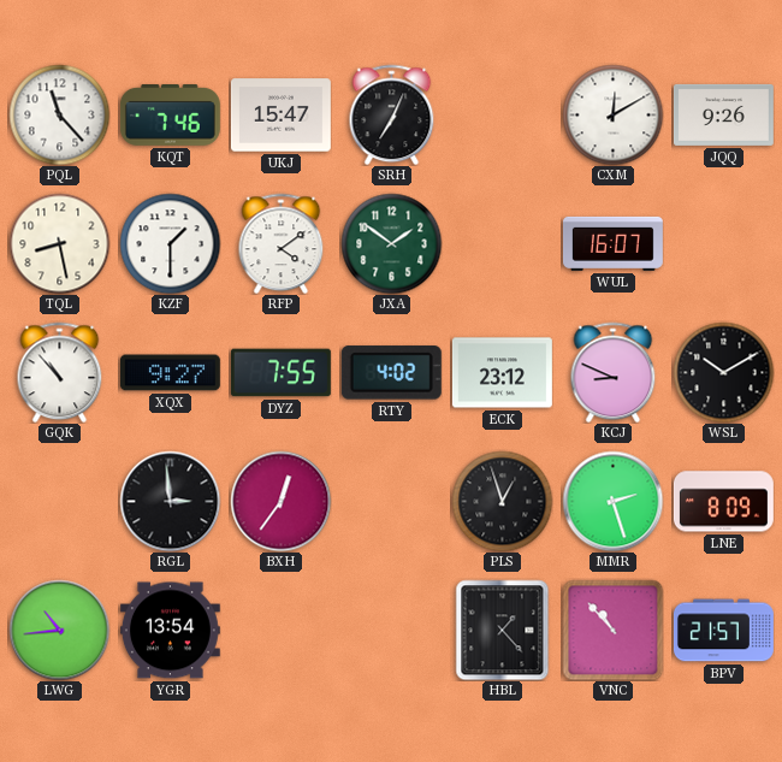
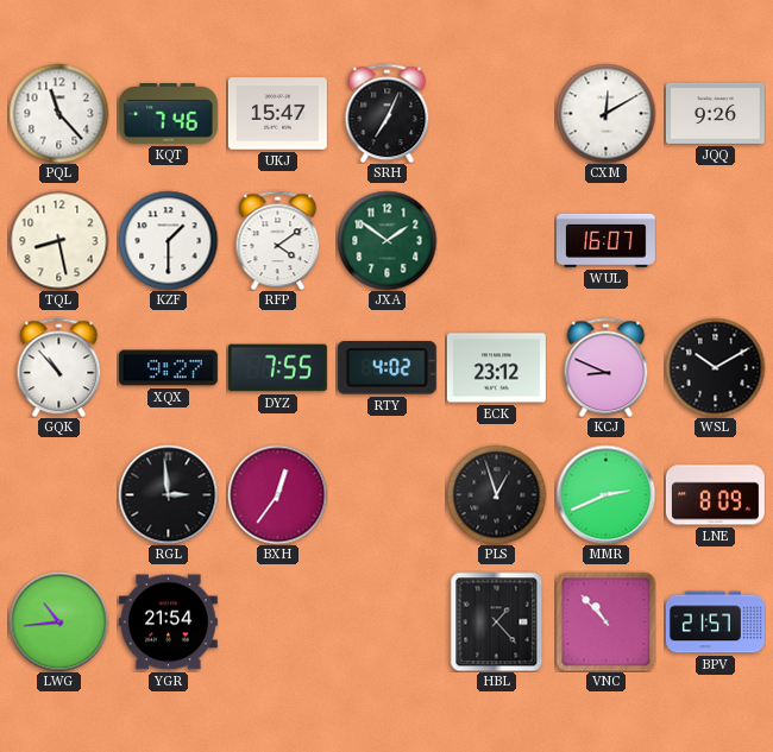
MMR: 2:27 -> 2:41 (605, 494)
YGR: 13:54 -> 21:54 (168, 623)
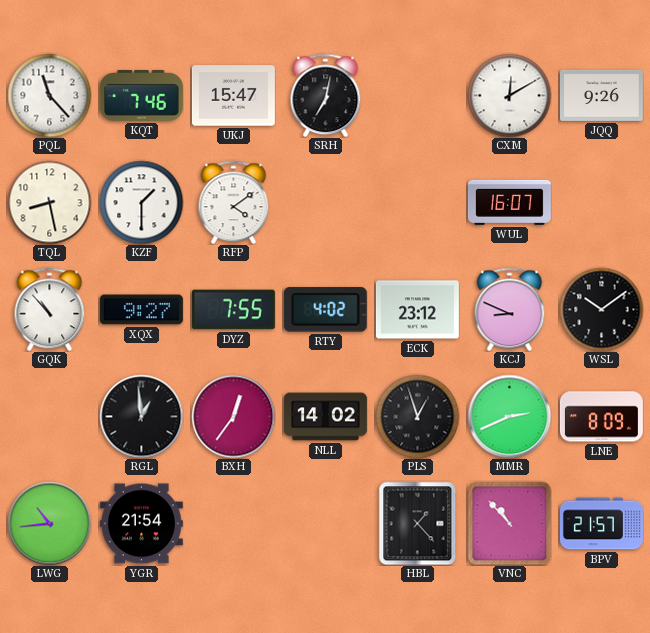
SRH: 7:04 -> 7:02 (326, 95)
JXA: 1:51 -> none (386, 240)
WSL: 10:10 -> 10:09 (601, 309)
RGL: 2:59 -> 12:59 (141, 416)
NLL: none -> 14:02 (325, 417)
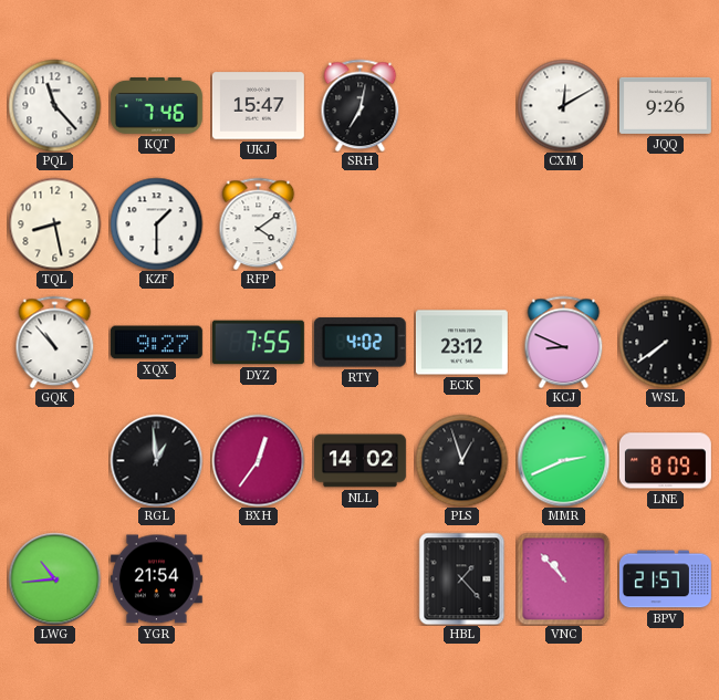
WUL: 16:07 -> none (509, 202)
WSL: 10:09 -> 7:39 (665, 342)
